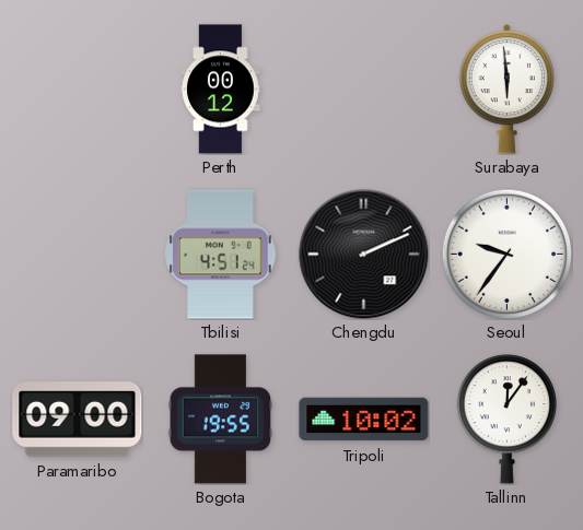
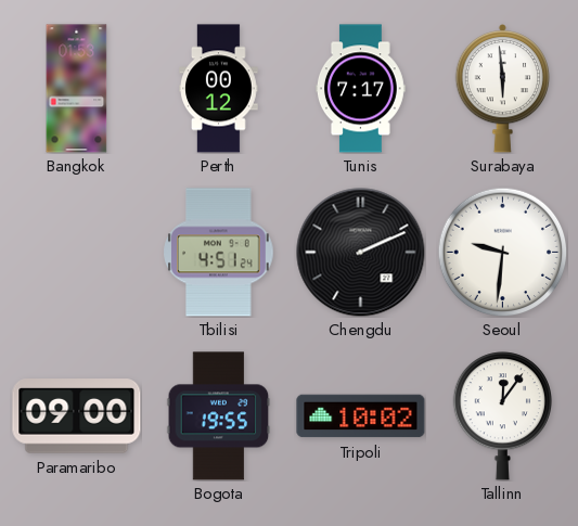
Bangkok: none -> 01:53 (77, 89)
Tunis: none -> 7:17 (360, 89)
Seoul: 9:36 -> 9:31 (502, 252)
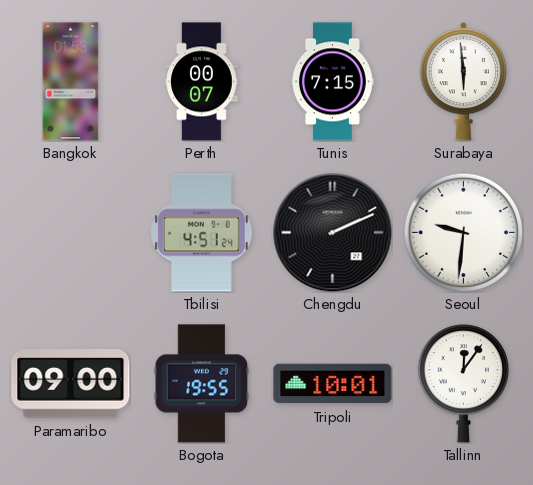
Perth: 00:12 -> 00:07 (202, 82)
Tunis: 7:17 -> 7:15 (332, 82)
Tripoli: 10:02 -> 10:01 (333, 384)
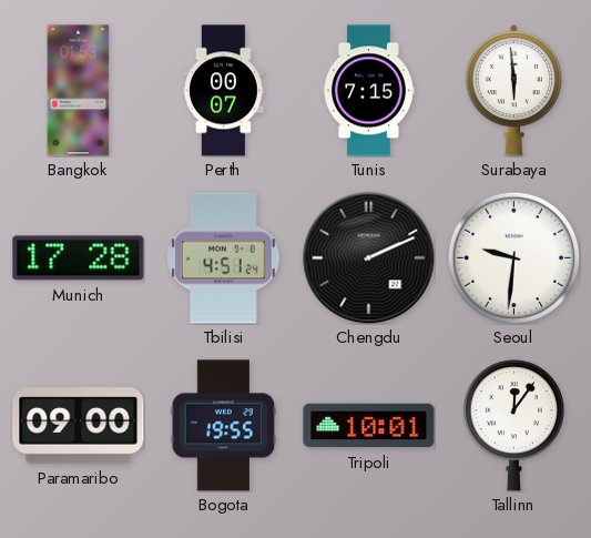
Munich: none -> 17:28 (79, 258)
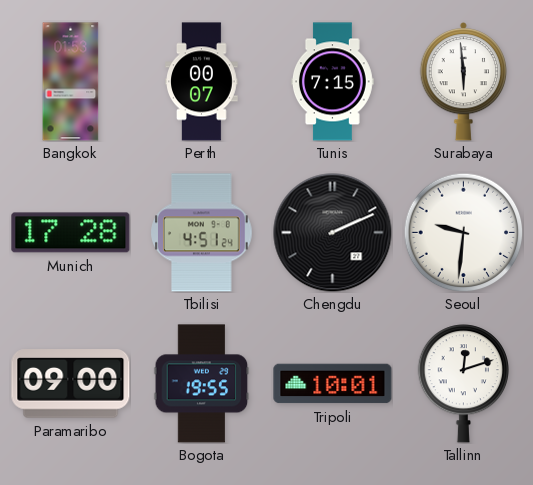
Tallinn: 12:06 -> 12:12 (463, 384)
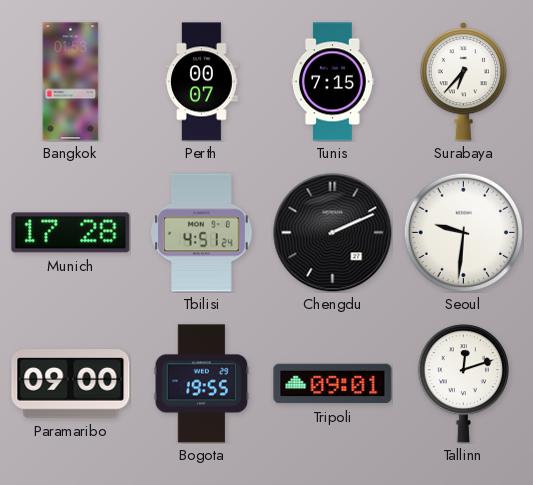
Surabaya: 5:59 -> 6:37 (464, 81)
Tripoli: 10:01 -> 09:01 (333, 384)
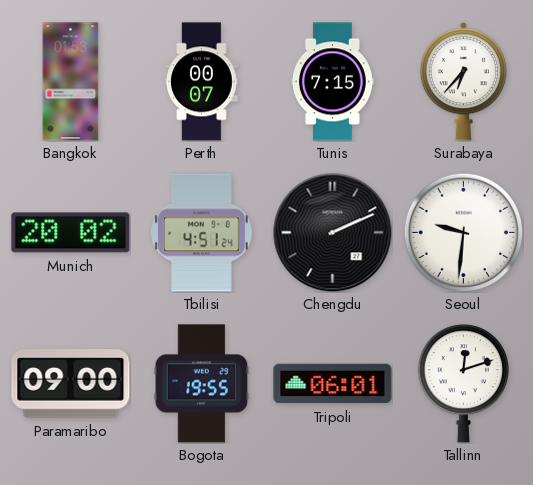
Munich: 17:28 -> 20:02 (71, 233)
Tripoli: 09:01 -> 06:01 (333, 384)
